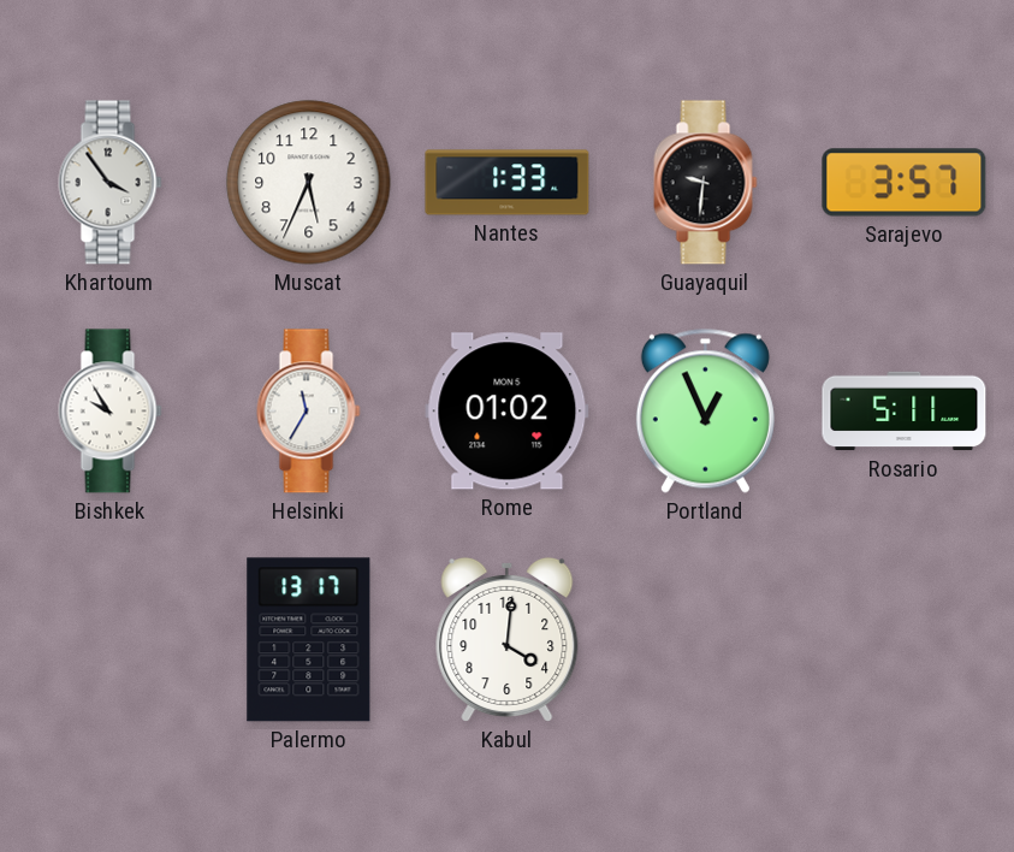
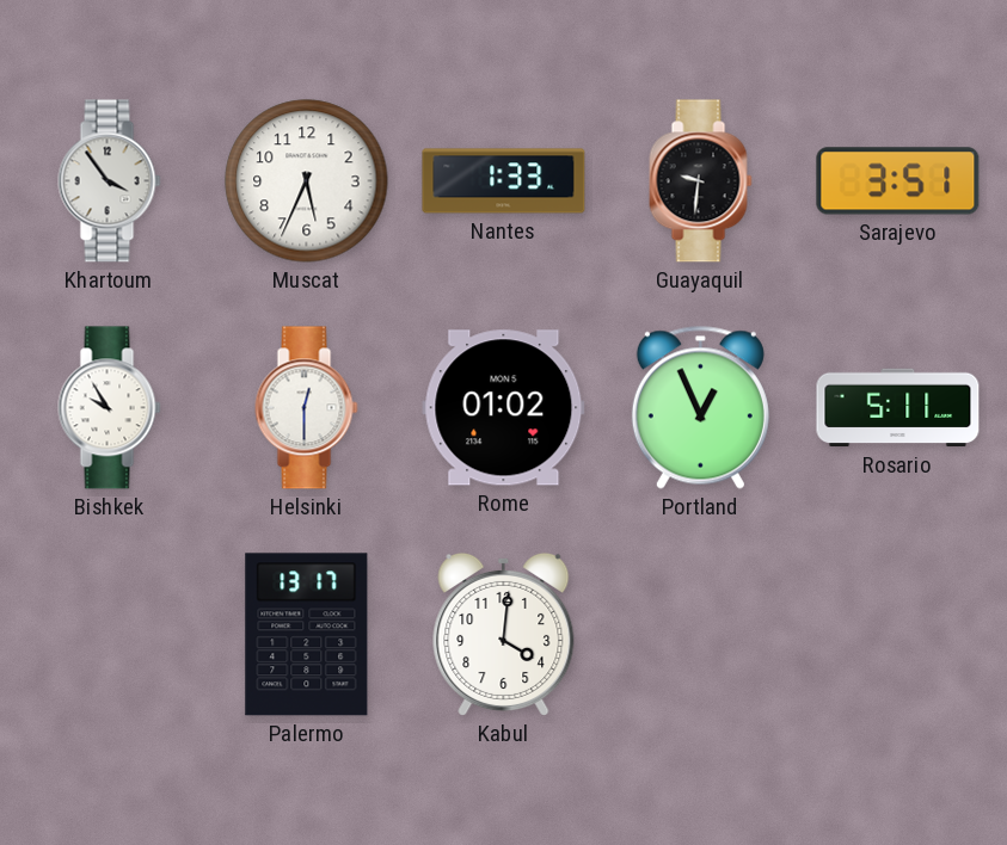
Sarajevo: 3:57 -> 3:51 (898, 181)
Helsinki: 11:35 -> 12:30 (307, 408)
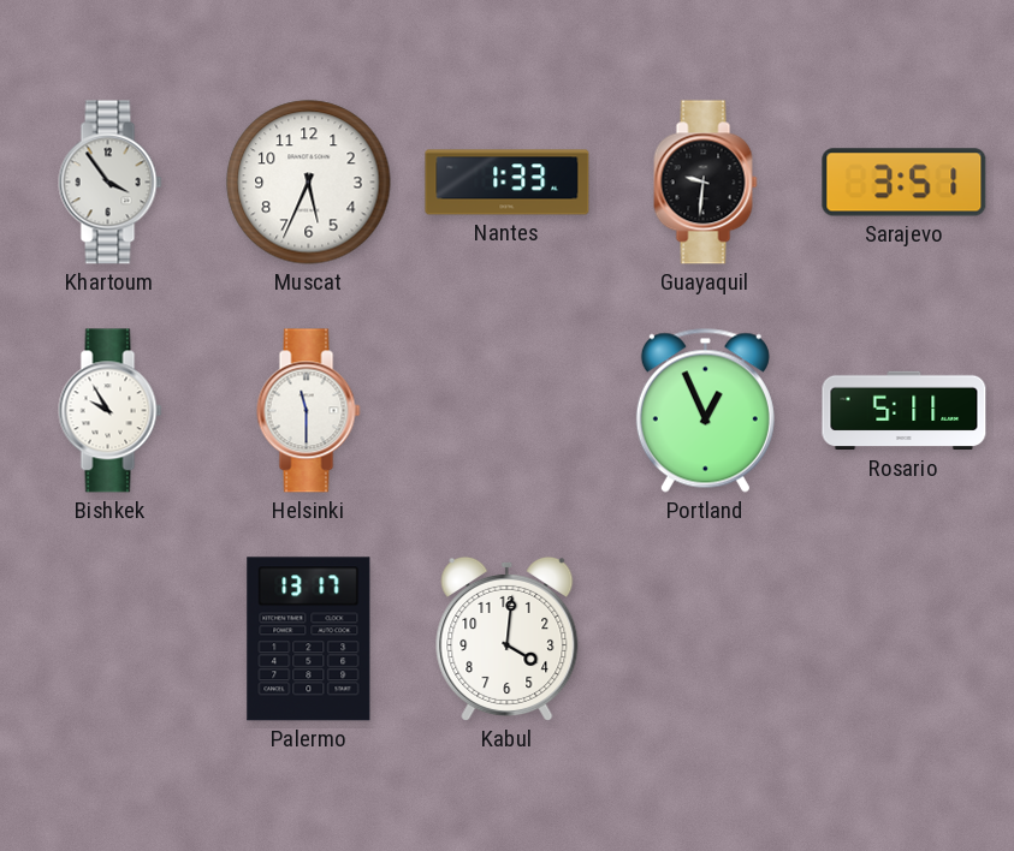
Helsinki: 12:30 -> 11:30 (309, 411)
Rome: 01:02 -> none (504, 408)
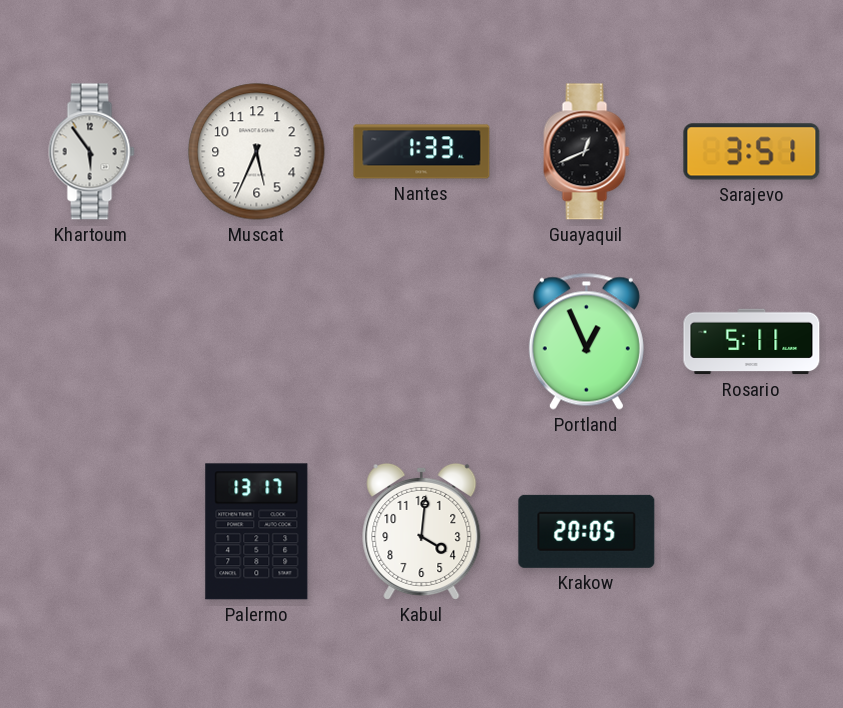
Khartoum: 3:54 -> 5:54 (92, 152)
Guayaquil: 9:31 -> 12:41 (587, 152)
Bishkek: 9:55 -> none (111, 411)
Helsinki: 11:30 -> none (309, 411)
Krakow: none -> 20:05 (587, 531)
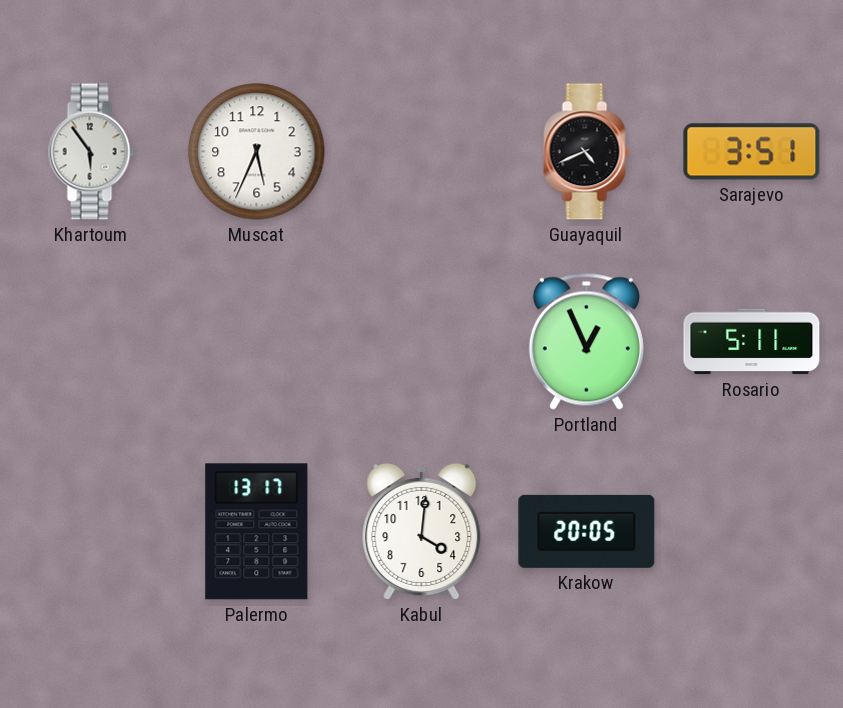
Nantes: 1:33 -> none (422, 152)
Guayaquil: 12:41 -> 4:41 (587, 152)
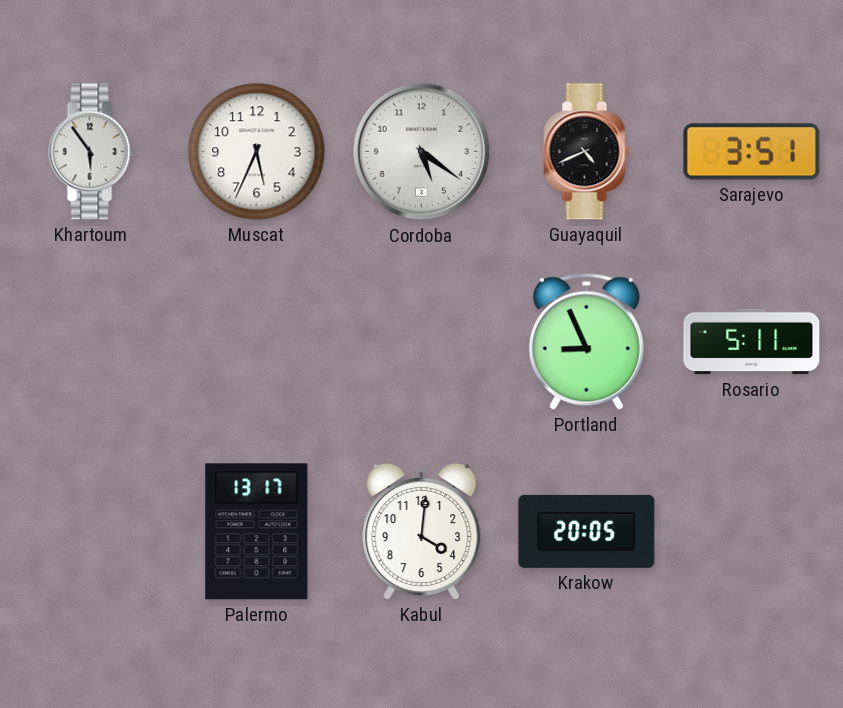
Cordoba: none -> 5:21 (422, 152)
Portland: 12:56 -> 8:56 (586, 341)
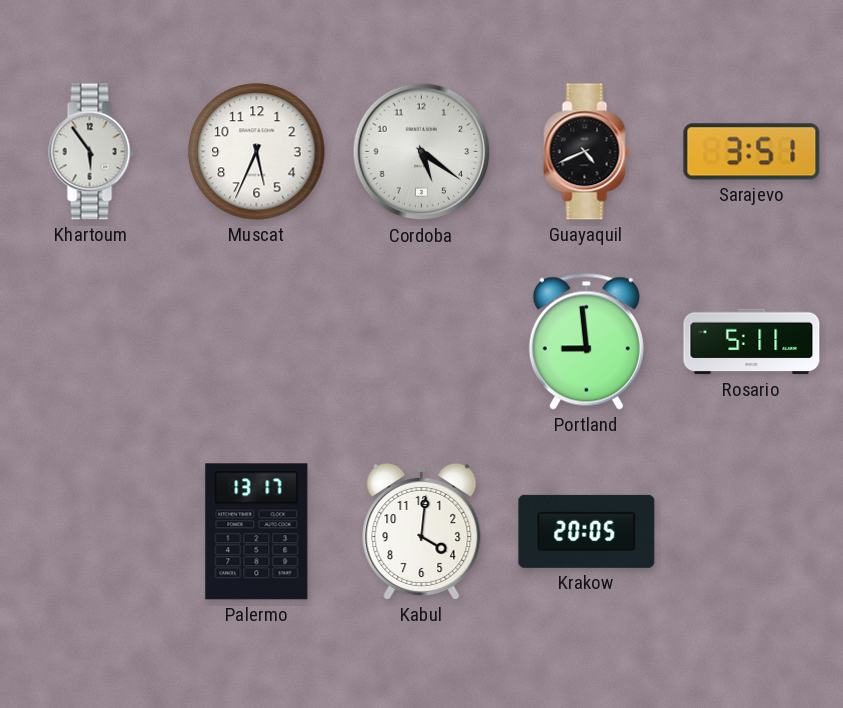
Portland: 8:56 -> 8:59 (586, 341)
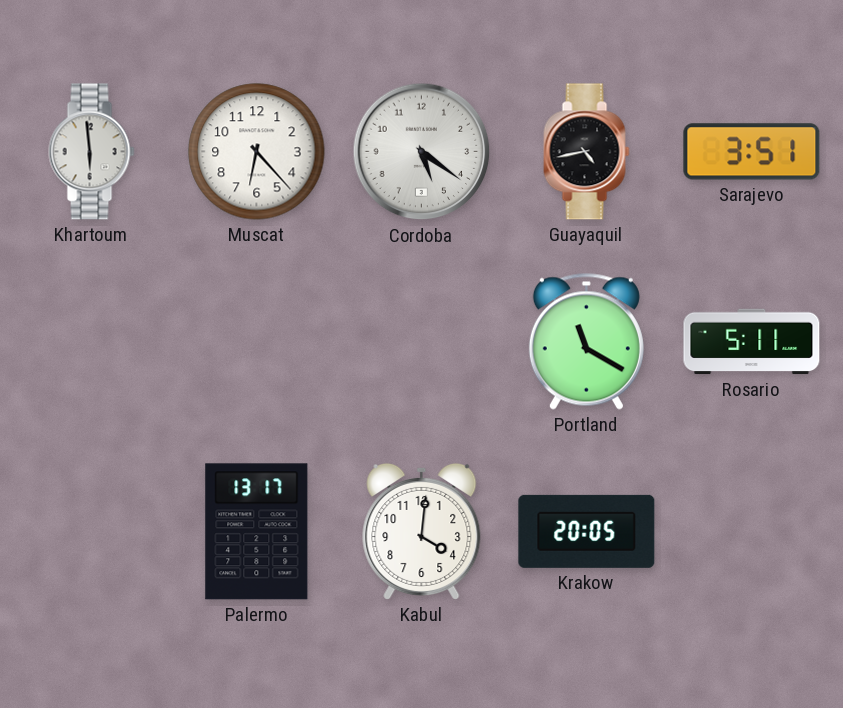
Khartoum: 5:54 -> 5:59 (92, 152)
Muscat: 5:34 -> 6:23 (257, 152)
Guayaquil: 4:41 -> 4:43 (587, 152)
Portland: 8:59 -> 11:20 (586, 341)
